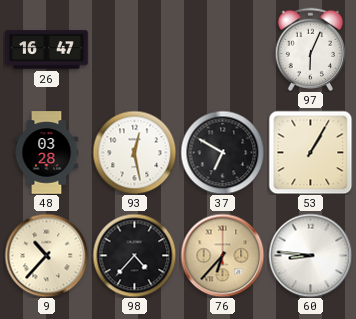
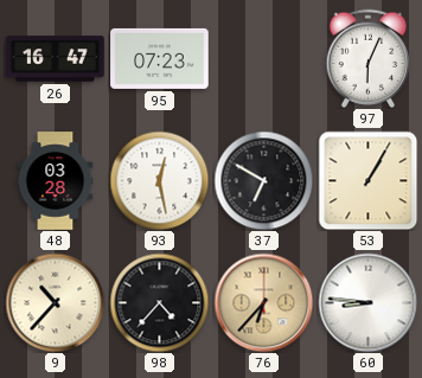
95: none -> 07:23 (160, 58)
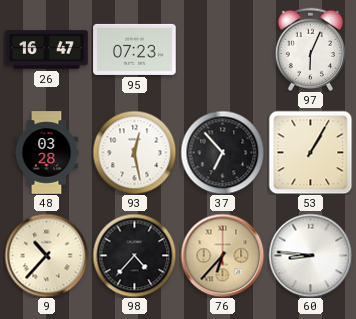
37: 6:50 -> 6:53 (222, 152)
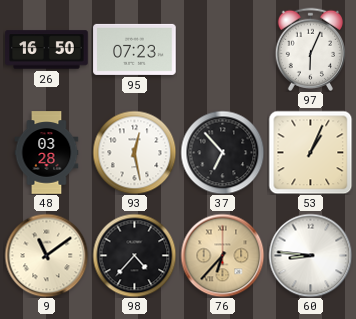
26: 16:47 -> 16:50 (47, 50)
53: 1:05 -> 1:04 (310, 152)
9: 10:37 -> 11:09 (46, 255)
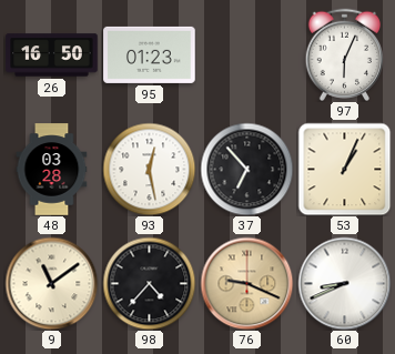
95: 07:23 -> 01:23 (150, 54)
76: 6:37 -> 9:19 (246, 283)
60: 8:46 -> 8:41 (344, 283)
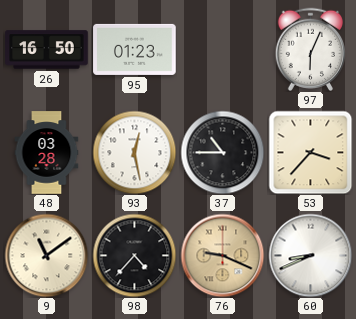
37: 6:53 -> 10:45 (222, 152)
53: 1:04 -> 3:37 (310, 152)
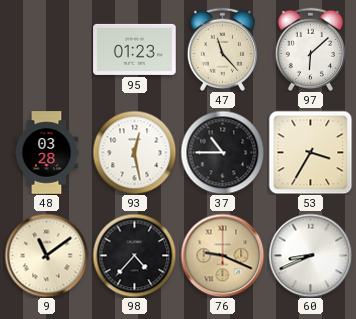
26: 16:50 -> none (47, 50)
47: none -> 11:23 (222, 49)
97: 6:04 -> 6:08 (310, 49)
53: 3:37 -> 3:35 (310, 152)
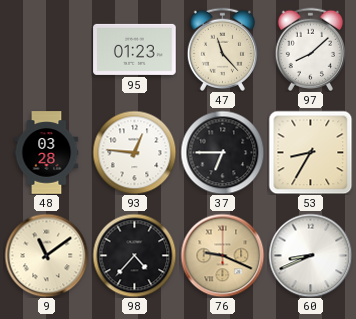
97: 6:08 -> 8:08 (310, 49)
93: 12:28 -> 12:46 (134, 152)
37: 10:45 -> 6:45 (222, 152)
53: 3:35 -> 8:35 (310, 152)
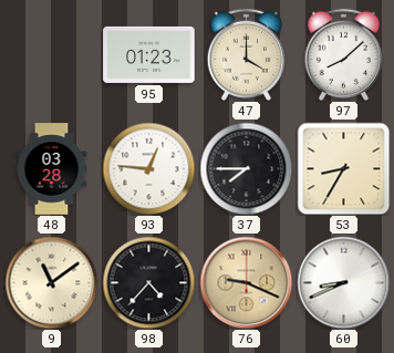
47: 11:23 -> 4:00 (246, 54)
37: 6:45 -> 7:45 (246, 168)
